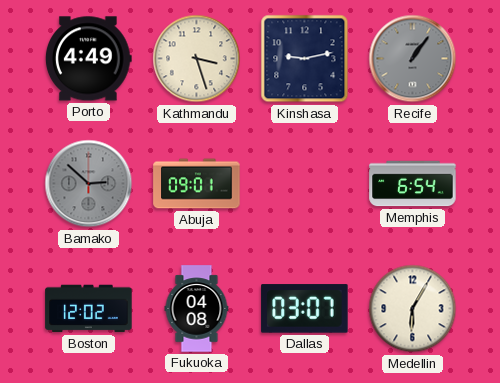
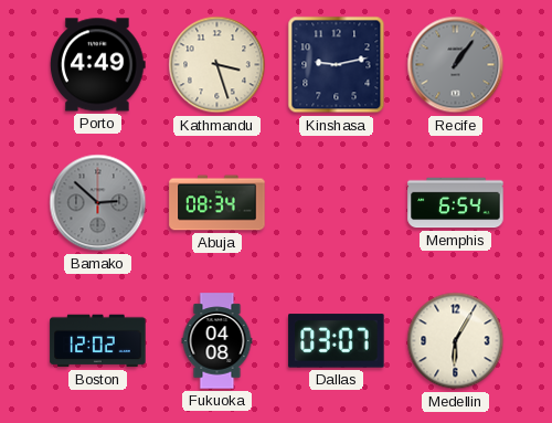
Abuja: 09:01 -> 08:34 (217, 203)
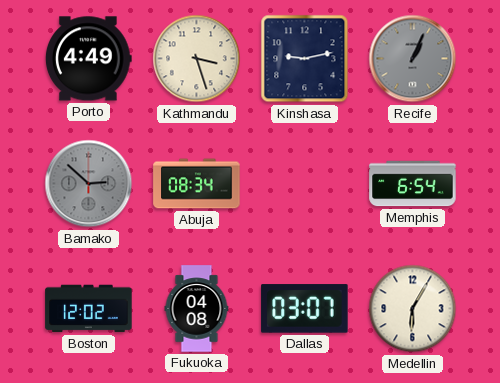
Recife: 1:06 -> 1:04 (413, 59)
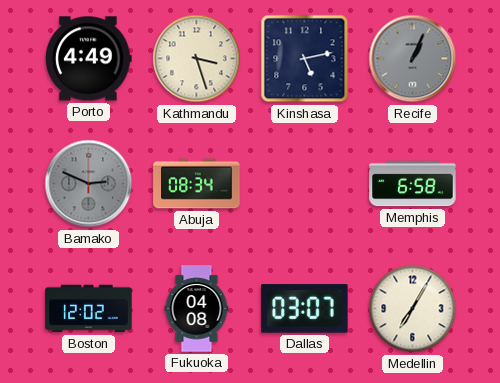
Kinshasa: 9:13 -> 5:13 (305, 59)
Bamako: 2:52 -> 2:49 (89, 184)
Memphis: 6:54 -> 6:58 (413, 184)
Medellin: 6:05 -> 7:05 (413, 309)
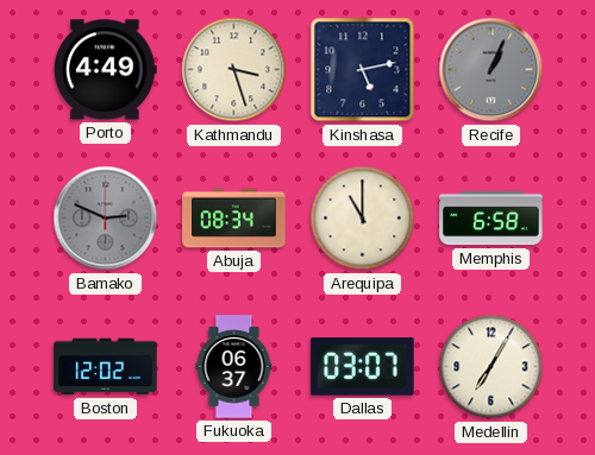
Arequipa: none -> 11:00 (363, 219)
Fukuoka: 04:08 -> 06:37 (234, 367)
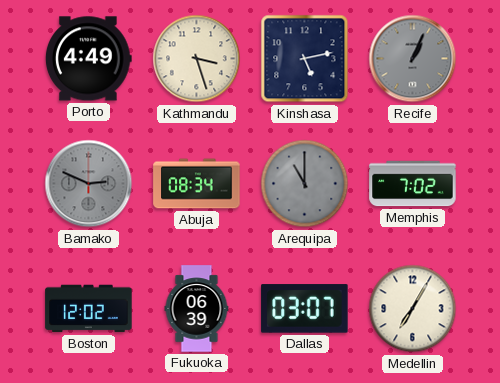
Arequipa dial: cream -> grey (305, 184)
Memphis: 6:58 -> 7:02 (413, 184)
Fukuoka: 06:37 -> 06:39 (197, 309)
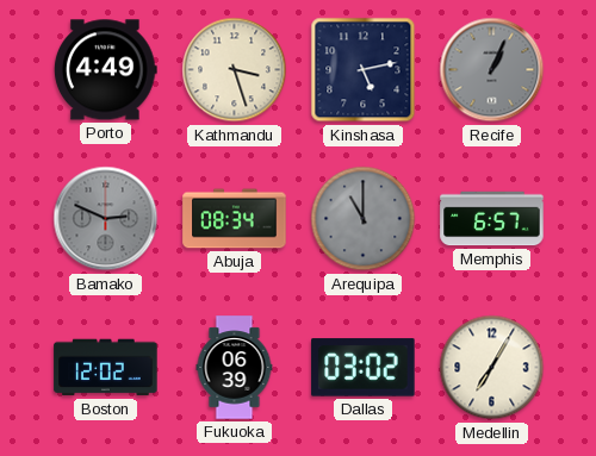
Memphis: 7:02 -> 6:57 (492, 219)
Dallas: 03:07 -> 03:02 (364, 368)
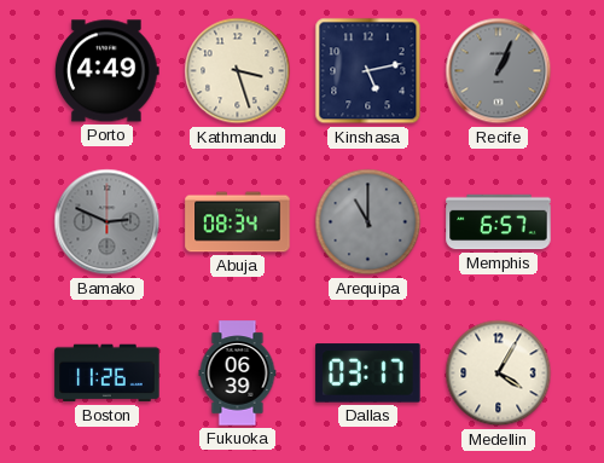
Boston: 12:02 -> 11:26 (108, 374)
Dallas: 03:02 -> 03:17 (368, 374)
Medellin: 7:05 -> 4:05 (499, 374)
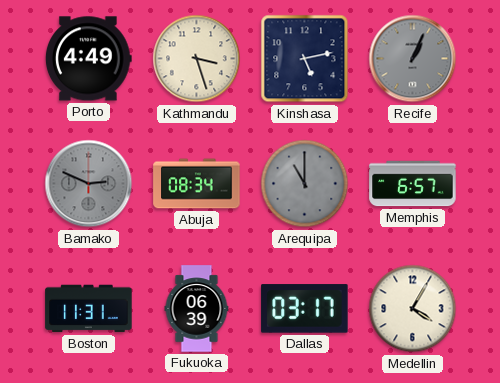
Boston: 11:26 -> 11:31 (89, 309)
